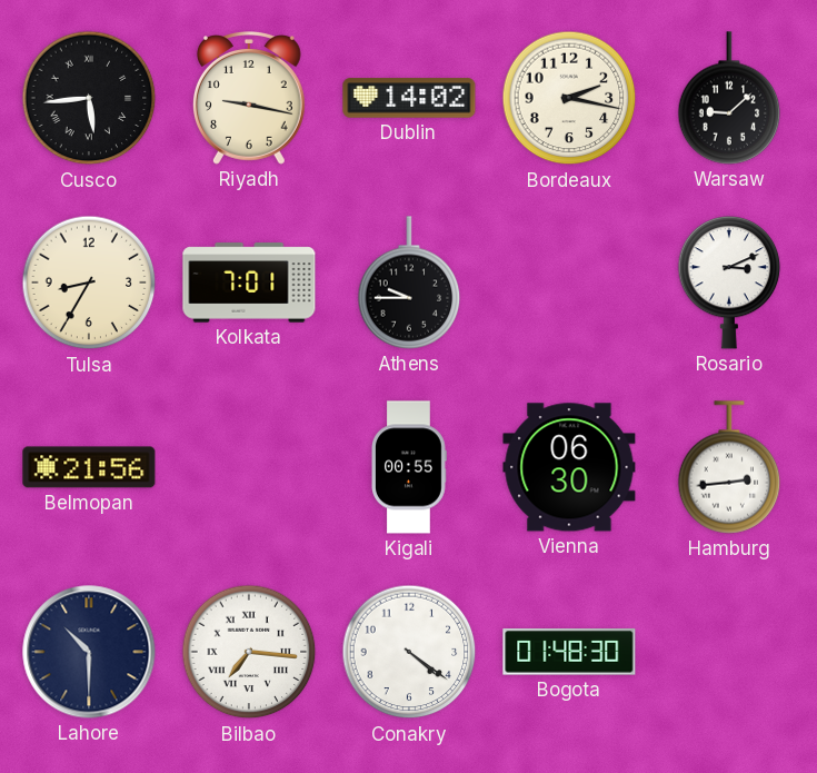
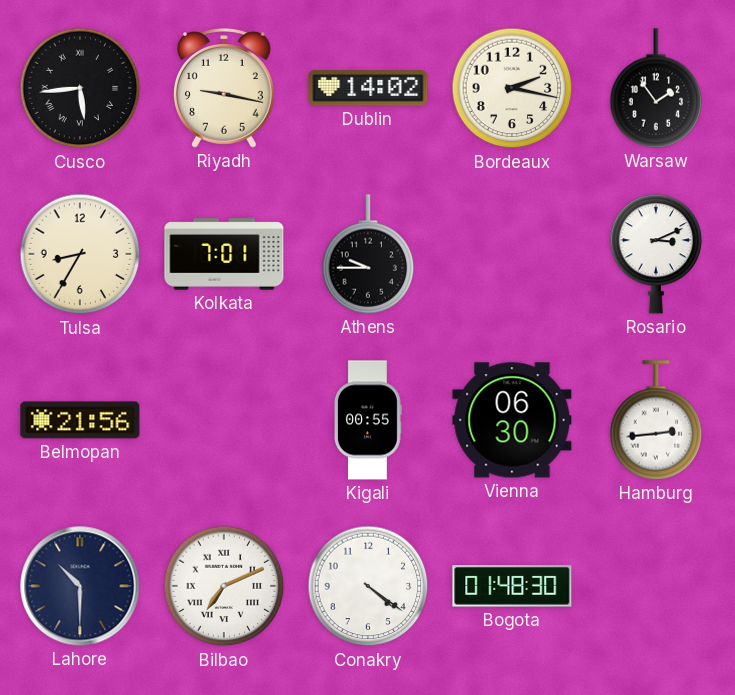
Warsaw: 9:08 -> 1:54 (656, 88)
Bilbao: 7:16 -> 7:11 (224, 586)
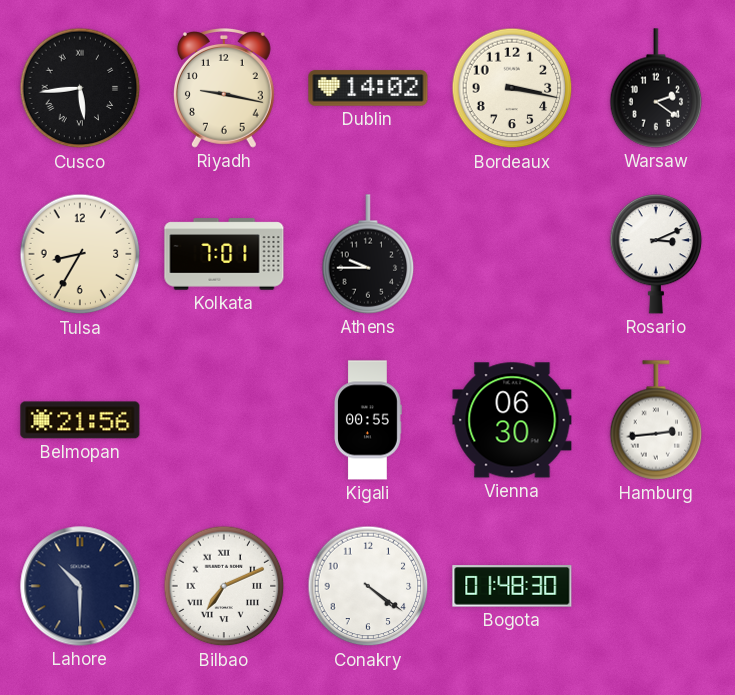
Bordeaux: 2:17 -> 3:17 (512, 88)
Warsaw: 1:54 -> 2:21 (656, 88)
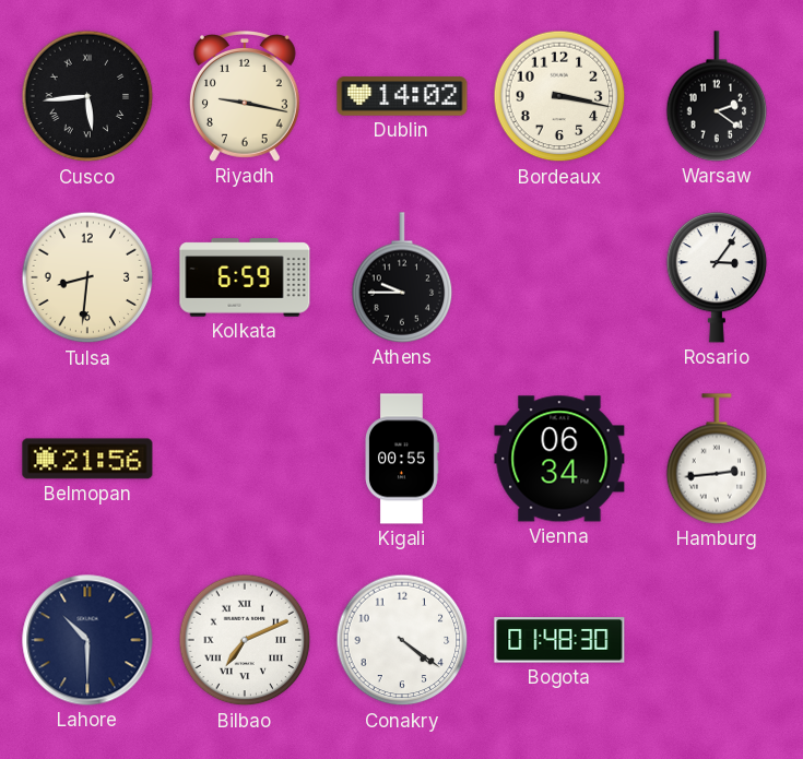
Tulsa: 8:35 -> 8:31 (87, 277)
Kolkata: 7:01 -> 6:59 (245, 277)
Rosario: 3:11 -> 3:06 (717, 277)
Vienna: 06:30 -> 06:34 (559, 459)
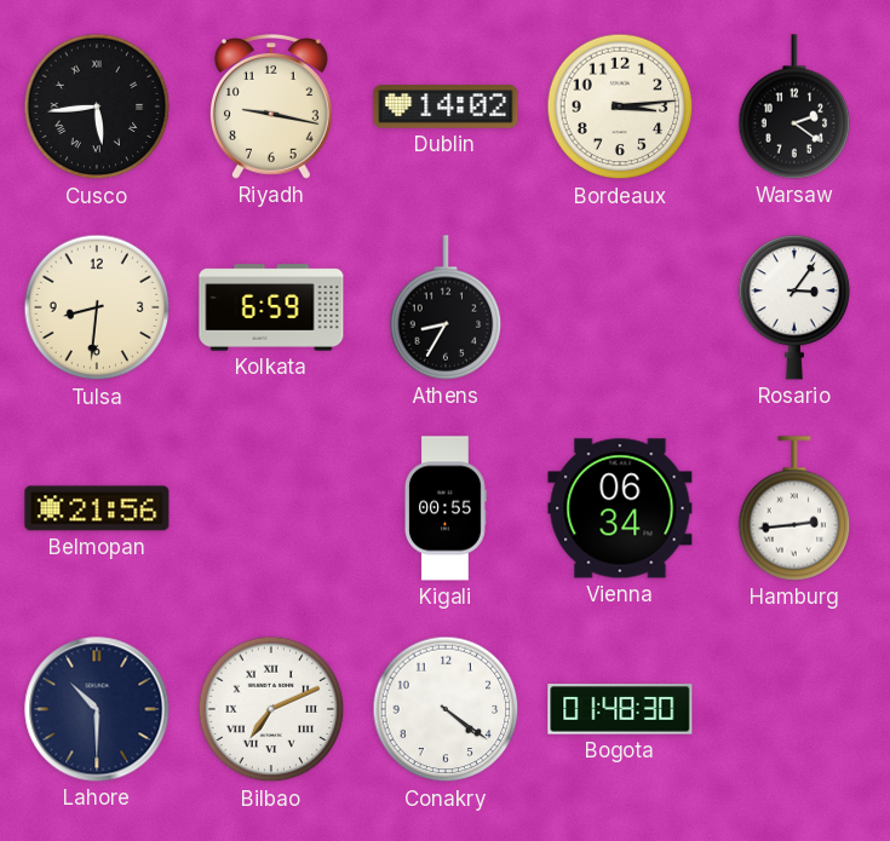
Bordeaux: 3:17 -> 3:14 (620, 106)
Athens: 9:45 -> 8:35 (446, 307)
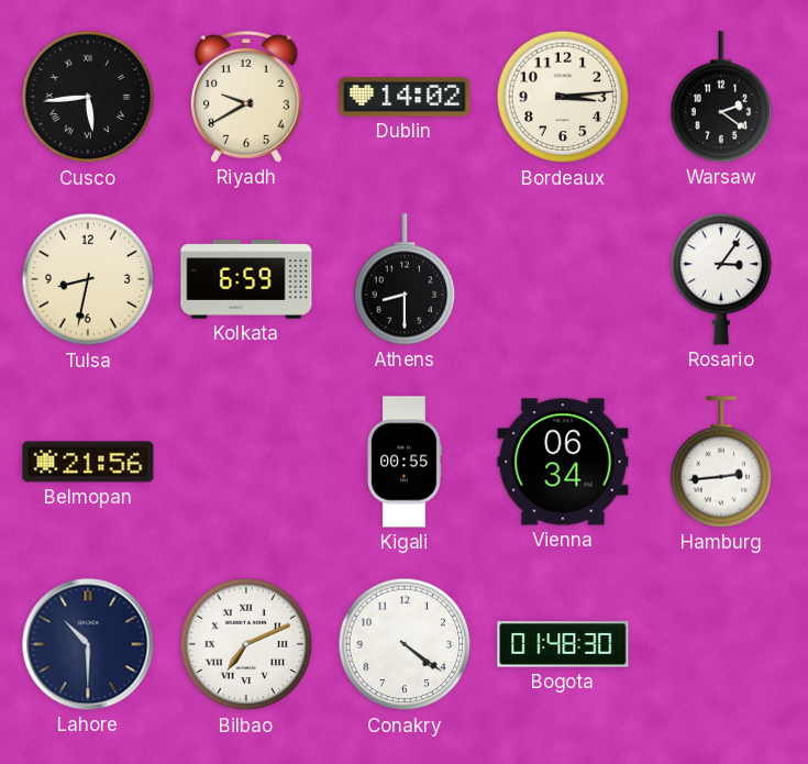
Riyadh: 9:17 -> 9:40 (246, 98)
Tulsa: 8:31 -> 8:32 (88, 279)
Athens: 8:35 -> 8:30 (405, 279)
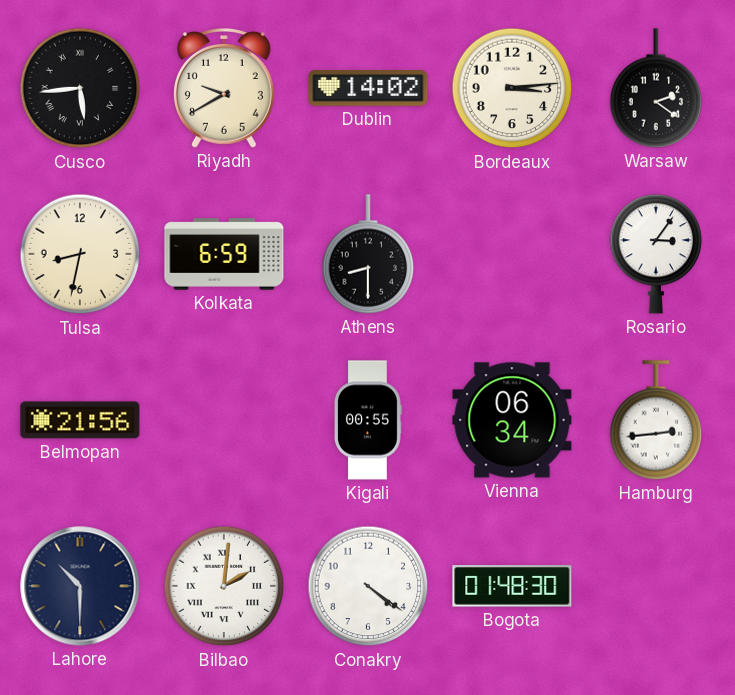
Bilbao: 7:11 -> 2:01 (224, 586)
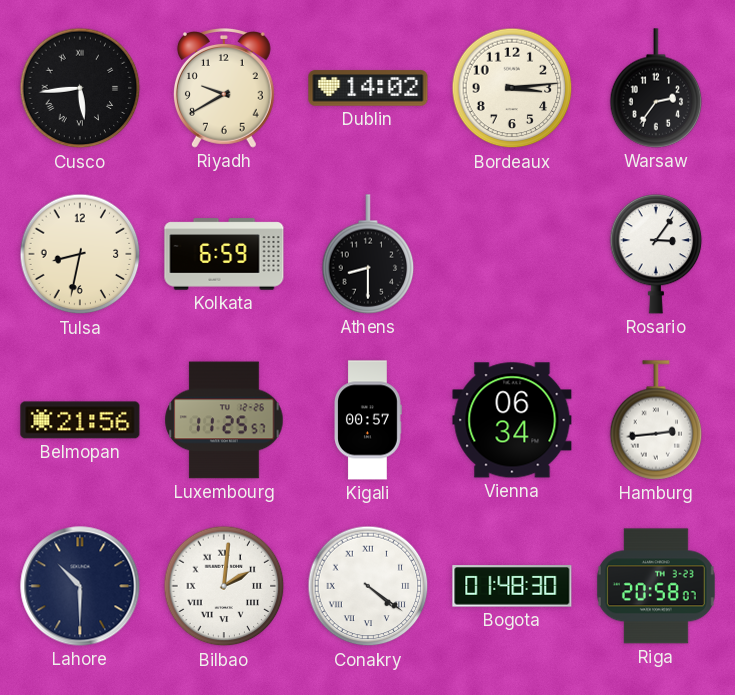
Warsaw: 2:21 -> 2:36 (656, 88)
Luxembourg: none -> 11:25 (224, 420)
Kigali: 00:55 -> 00:57 (368, 420)
Conakry numerals: Arabic -> Roman (368, 586)
Riga: none -> 20:58 (656, 586)
